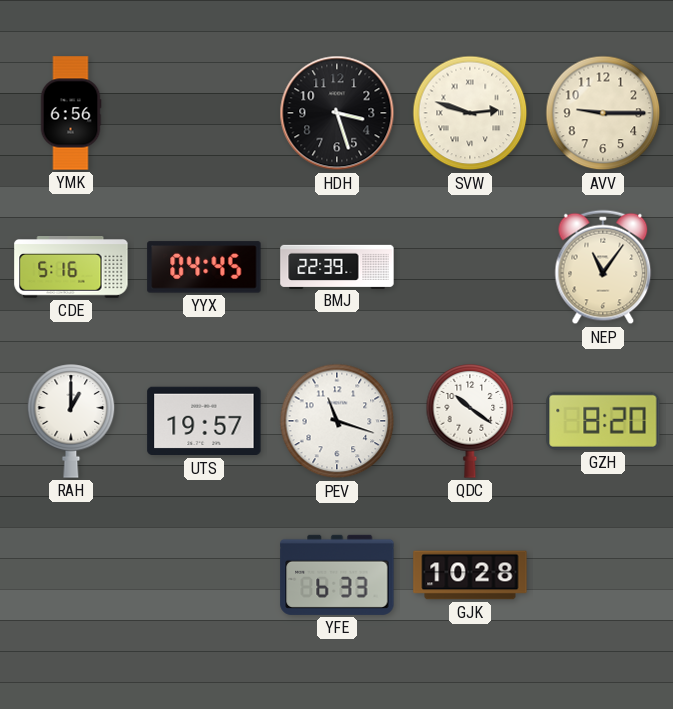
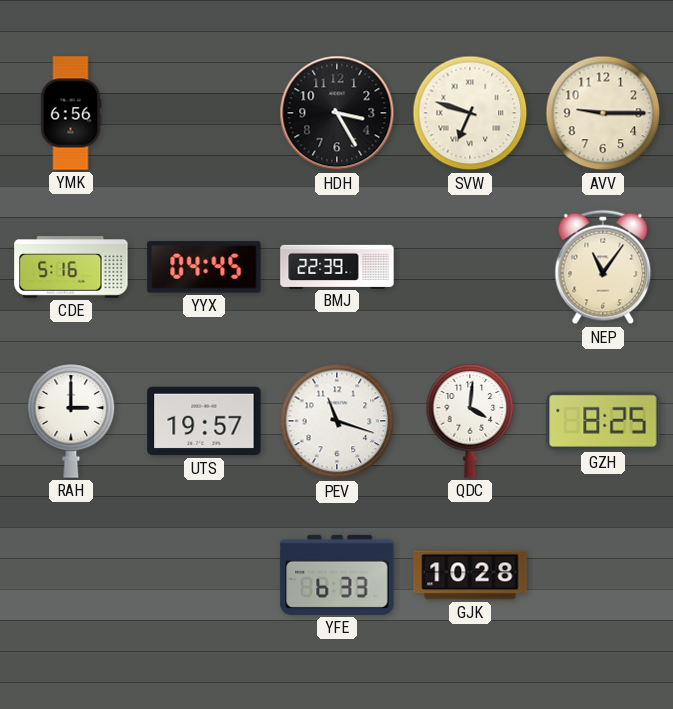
HDH: 3:27 -> 3:25 (337, 113)
SVW: 2:48 -> 6:48 (470, 113)
RAH: 1:00 -> 3:00 (71, 421)
QDC: 10:21 -> 4:01 (470, 421)
GZH: 8:20 -> 8:25 (603, 421)
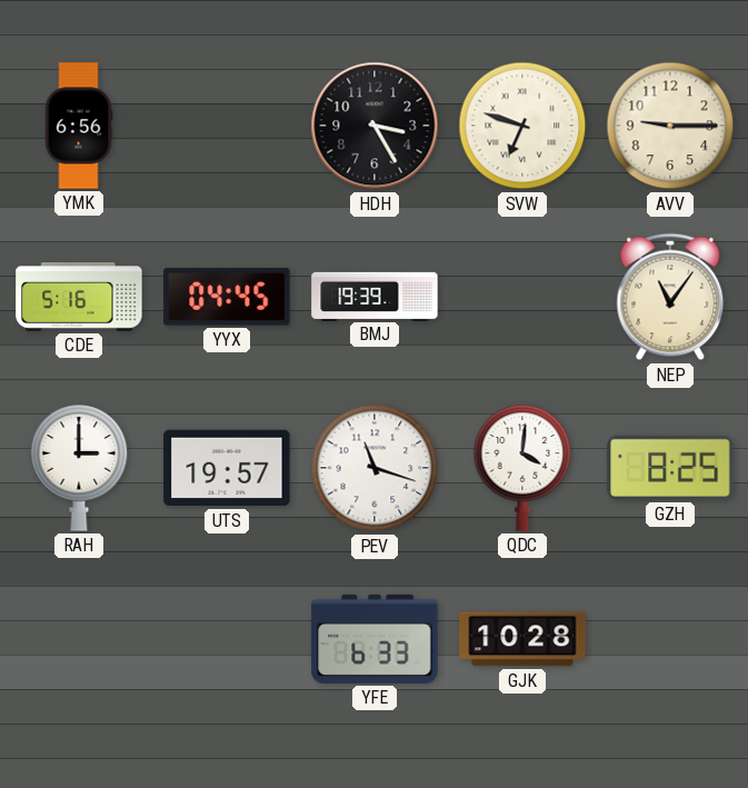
BMJ: 22:39 -> 19:39 (375, 296)
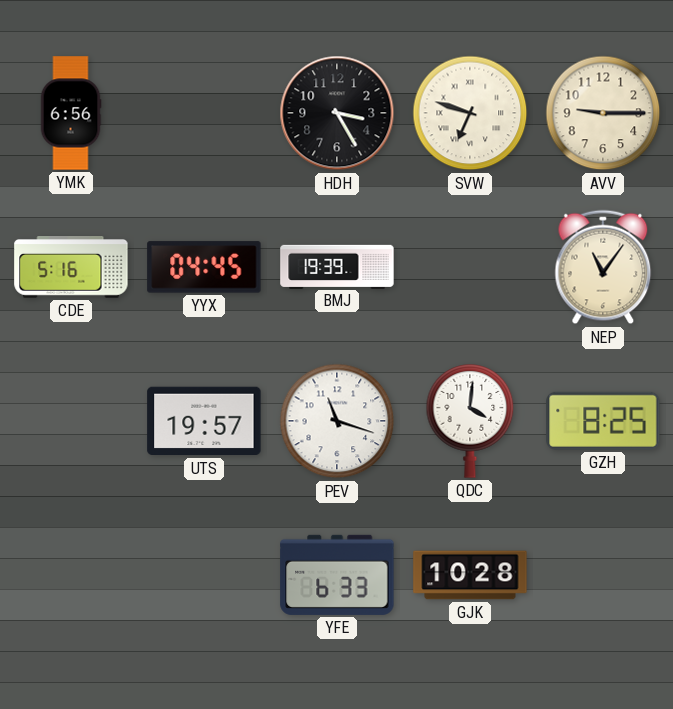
RAH: 3:00 -> none (79, 468)
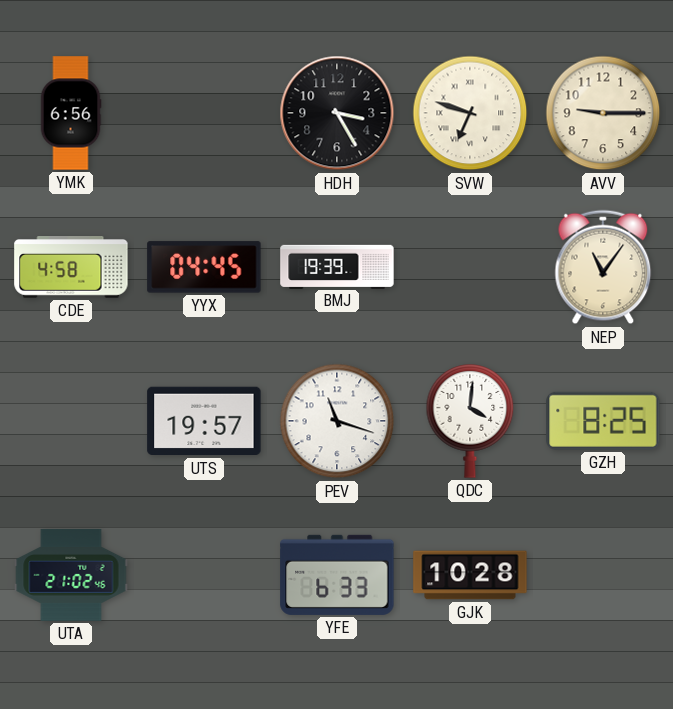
CDE: 5:16 -> 4:58 (71, 268)
UTA: none -> 21:02 (71, 575)
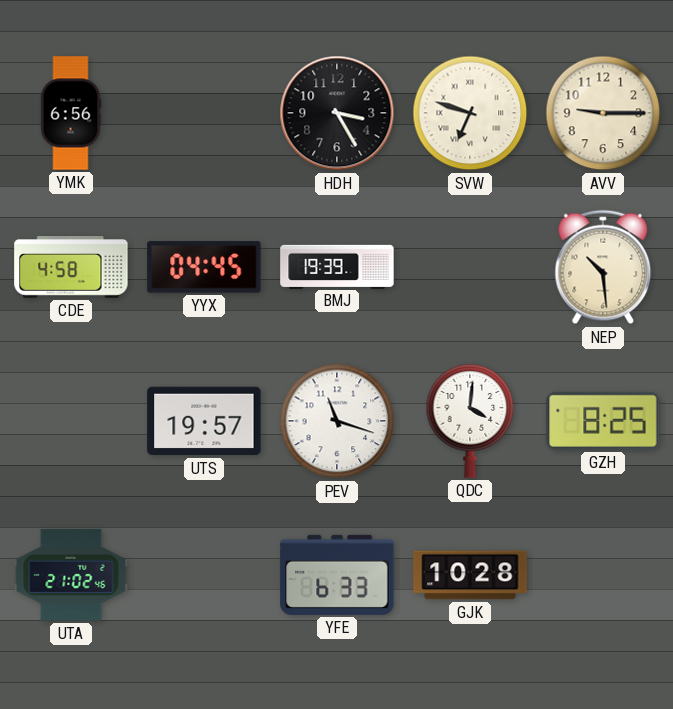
NEP: 11:06 -> 10:29 (603, 267)
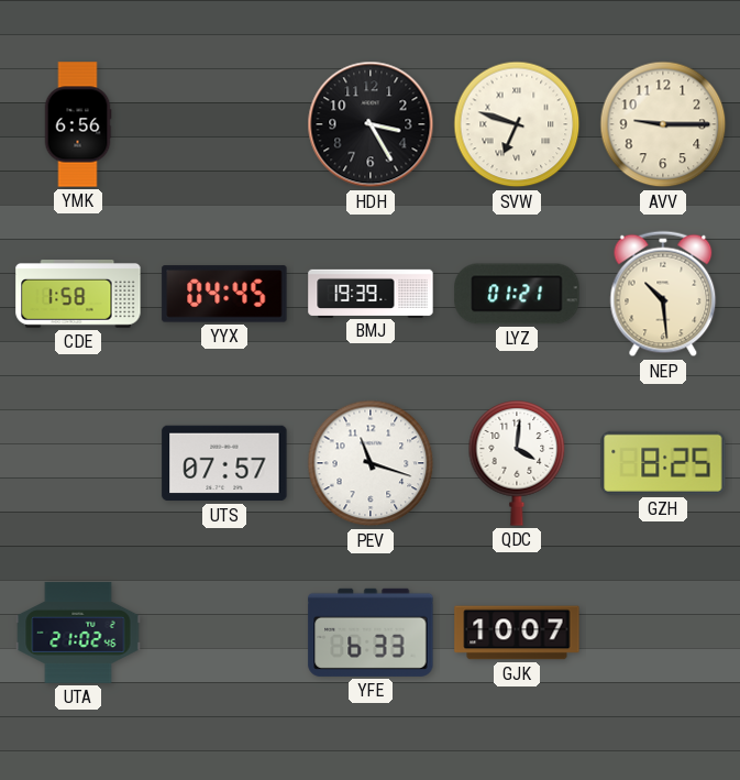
CDE: 4:58 -> 1:58 (78, 295)
LYZ: none -> 01:21 (517, 294)
UTS: 19:57 -> 07:57 (224, 463)
GJK: 10:28 -> 10:07 (517, 633)
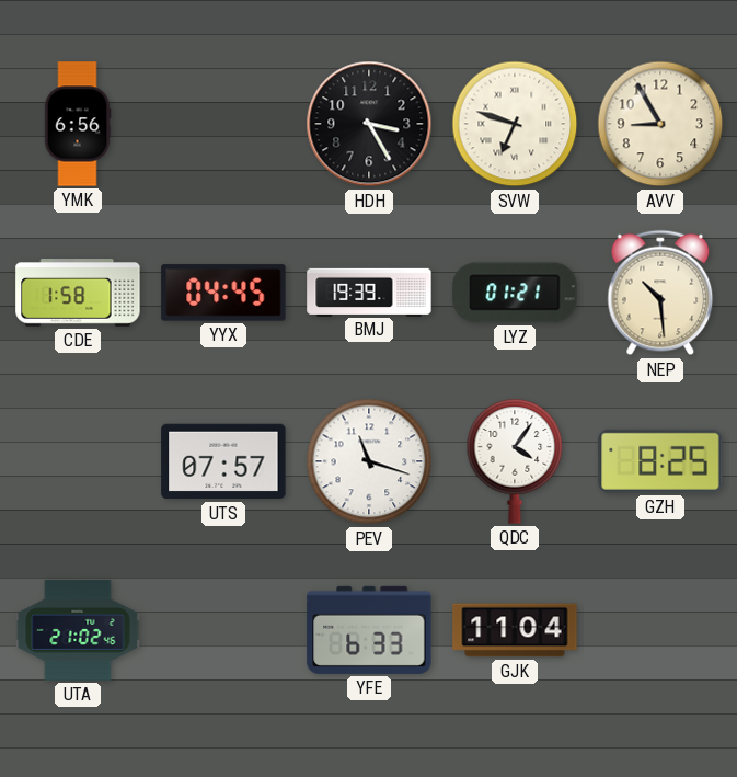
AVV: 9:15 -> 8:55 (660, 124)
QDC: 4:01 -> 4:06 (515, 461)
GJK: 10:07 -> 11:04 (515, 630)
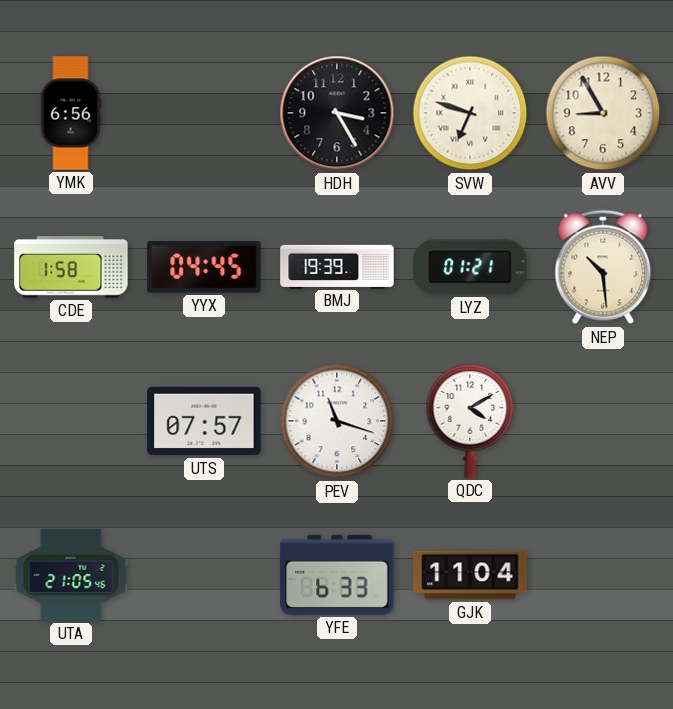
QDC: 4:06 -> 4:10 (470, 421)
GZH: 8:25 -> none (660, 461)
UTA: 21:02 -> 21:05 (71, 575)
